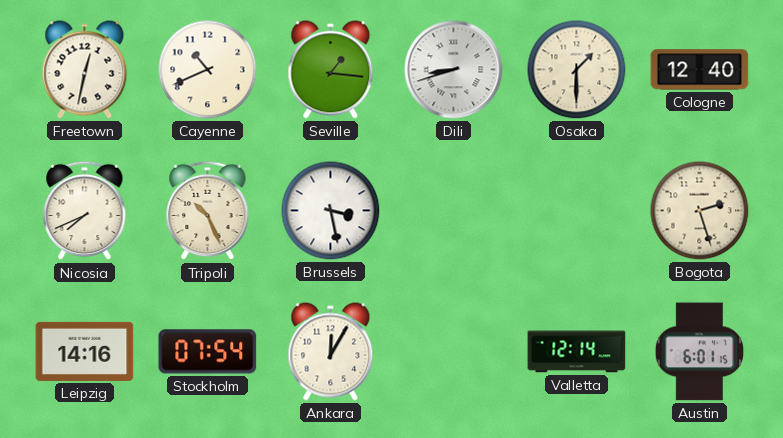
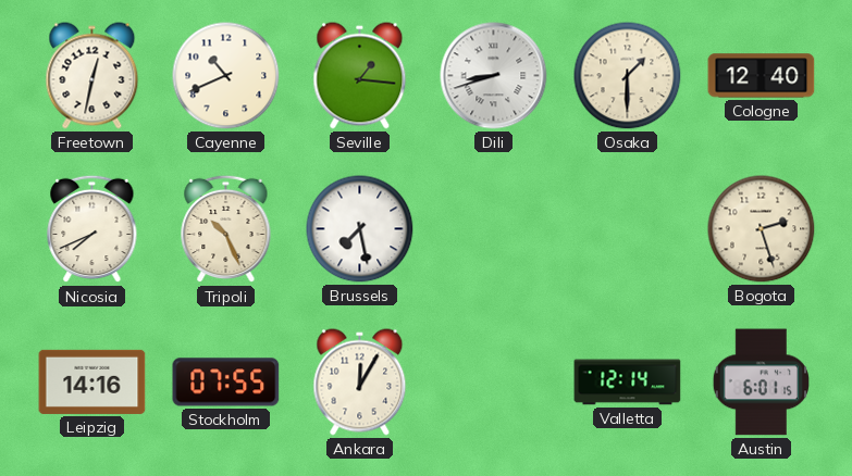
Brussels: 3:28 -> 7:28 (360, 229)
Stockholm: 07:54 -> 07:55 (226, 383)
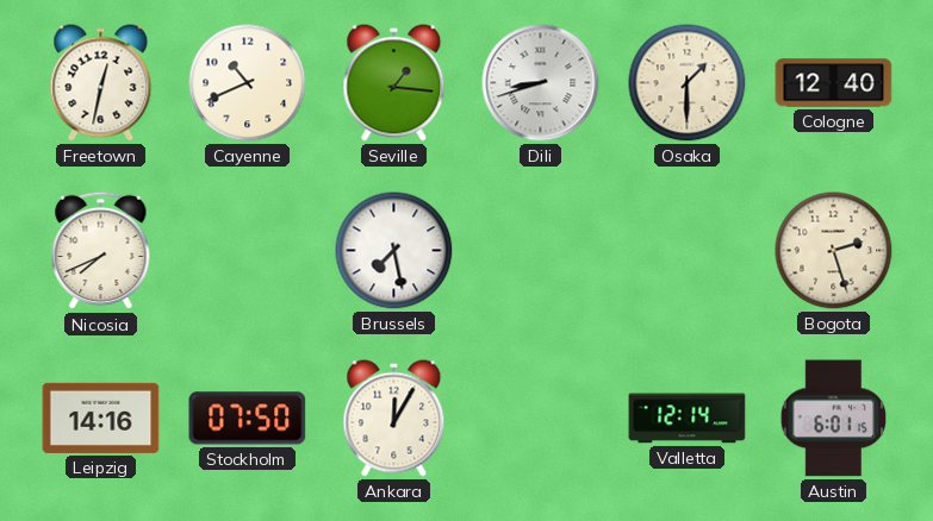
Tripoli: 10:26 -> none (226, 229)
Stockholm: 07:55 -> 07:50 (248, 419)
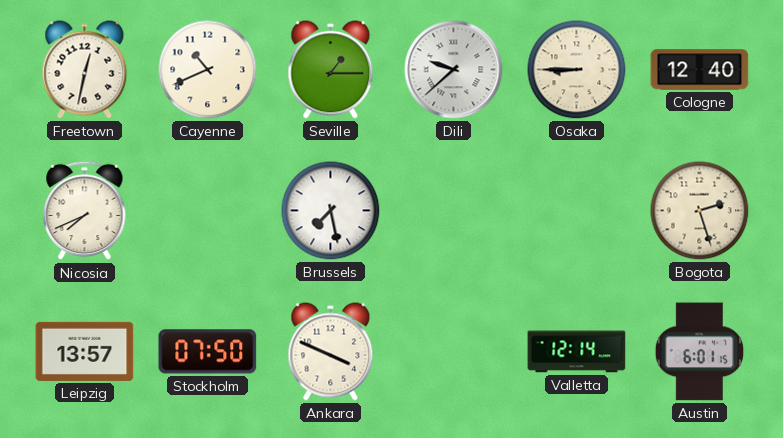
Seville: 1:16 -> 1:15 (331, 70)
Dili: 8:42 -> 9:38 (454, 70)
Osaka: 1:30 -> 8:45 (577, 70)
Leipzig: 14:16 -> 13:57 (85, 351)
Ankara: 12:05 -> 3:49 (331, 352)
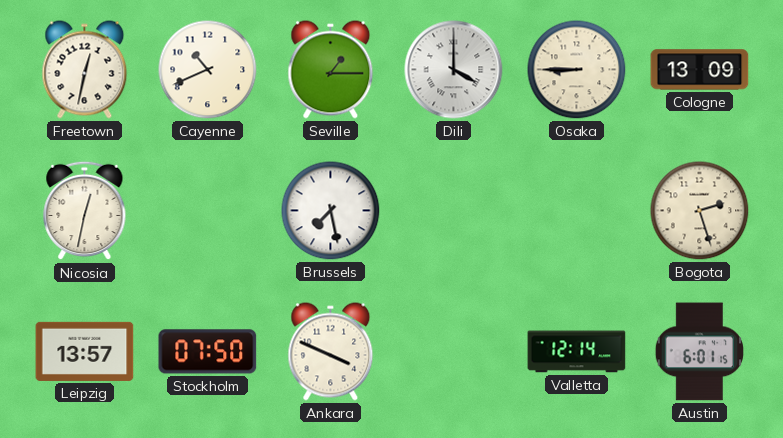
Dili: 9:38 -> 4:00 (454, 70)
Cologne: 12:40 -> 13:09 (700, 70)
Nicosia: 7:41 -> 12:32 (85, 211)
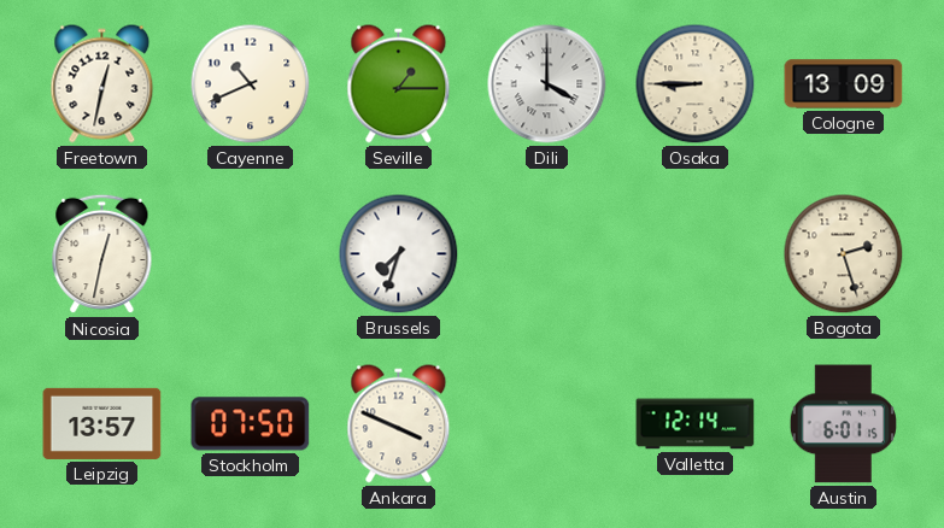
Brussels: 7:28 -> 7:33 (399, 254)
